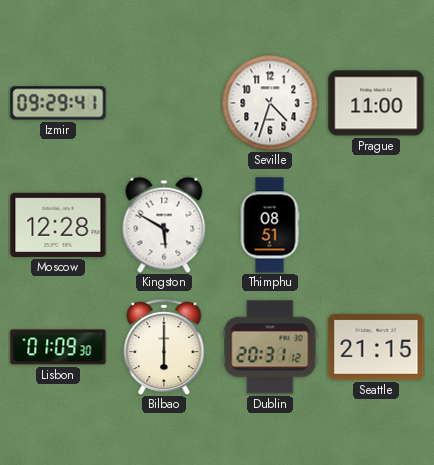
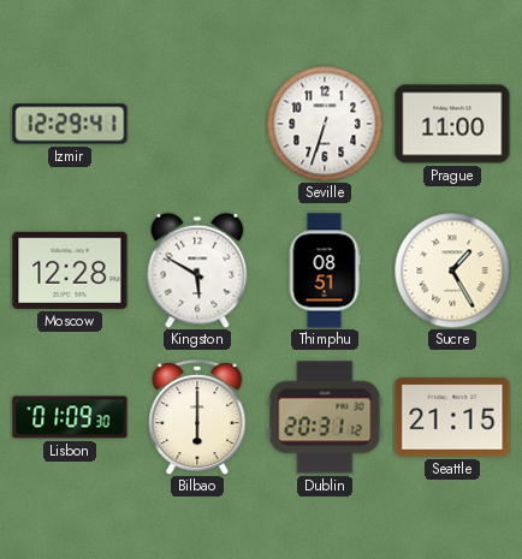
Izmir: 09:29 -> 12:29 (70, 124)
Seville: 4:33 -> 6:33 (325, 124)
Sucre: none -> 1:25 (452, 270)
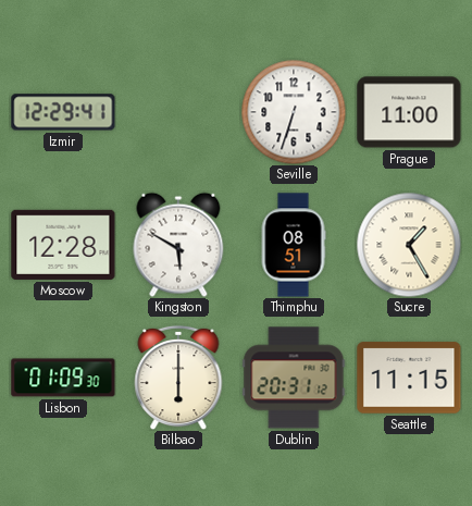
Seattle: 21:15 -> 11:15 (409, 378)
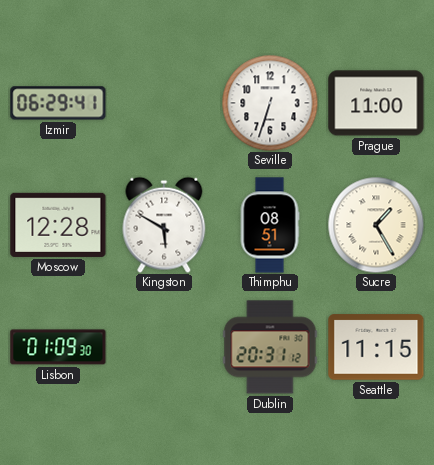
Izmir: 12:29 -> 06:29 (58, 103)
Bilbao: 6:00 -> none (178, 378)
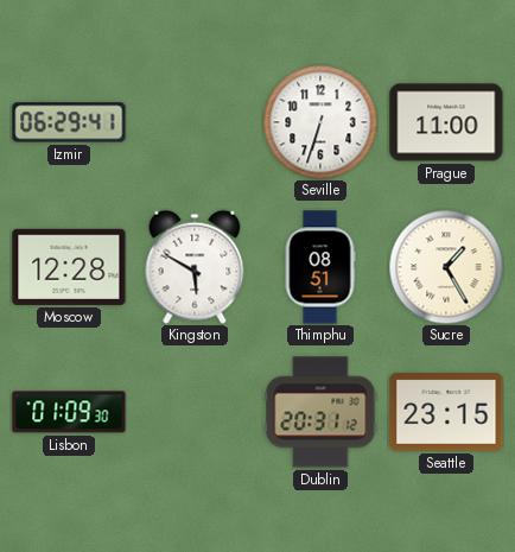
Seattle: 11:15 -> 23:15 (446, 412)
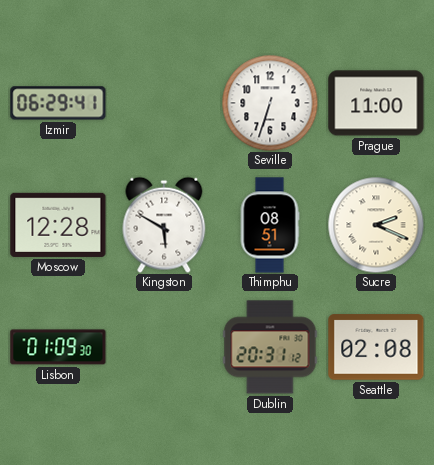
Sucre: 1:25 -> 2:19 (376, 225)
Seattle: 23:15 -> 02:08 (376, 347)
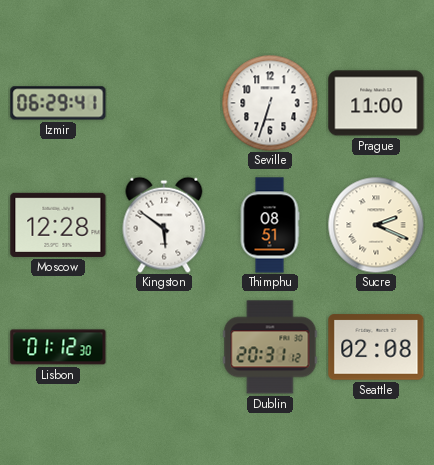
Kingston: 5:50 -> 5:51 (164, 225)
Lisbon: 01:09 -> 01:12 (58, 347)
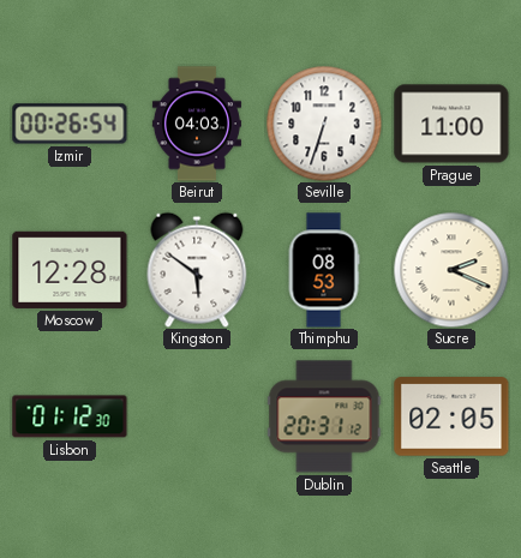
Izmir: 06:29 -> 00:26 (70, 124)
Beirut: none -> 04:03 (197, 124)
Thimphu: 08:51 -> 08:53 (324, 270)
Seattle: 02:08 -> 02:05 (451, 416)
